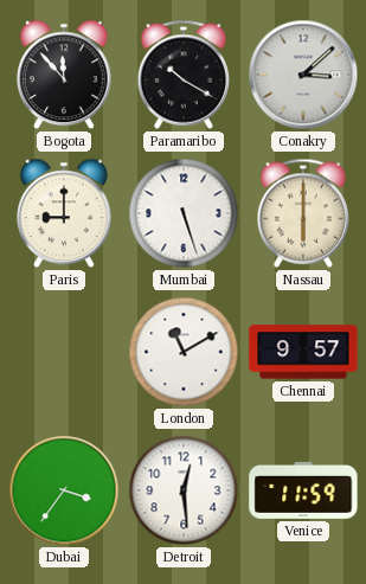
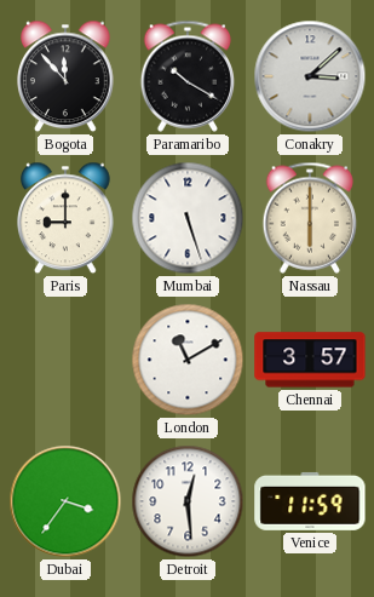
Chennai: 9:57 -> 3:57 (310, 360)
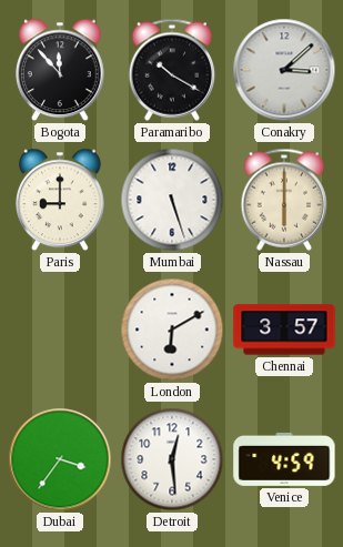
London: 11:10 -> 6:10 (172, 330)
Venice: 11:59 -> 4:59 (284, 459)
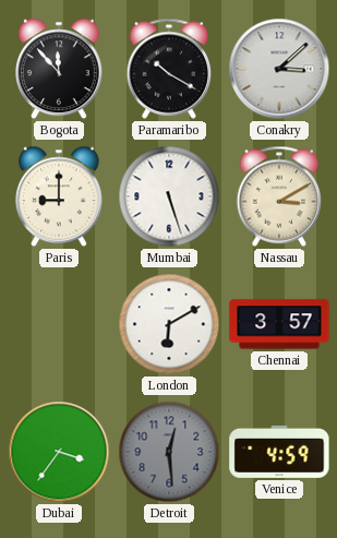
Nassau: 6:00 -> 3:10 (279, 196)
Detroit dial: white -> grey (169, 452)
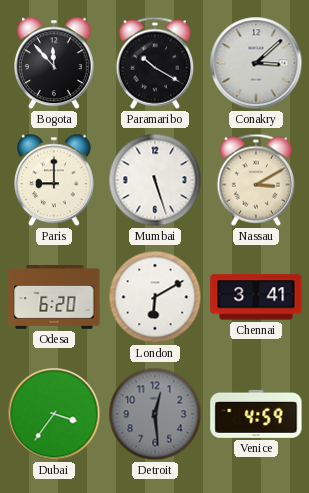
Odesa: none -> 6:20 (54, 298)
Chennai: 3:57 -> 3:41 (256, 297)
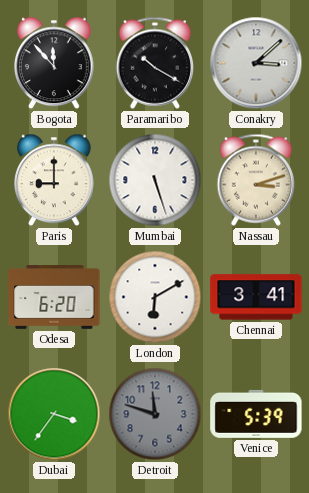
Nassau: 3:10 -> 3:12 (256, 180)
Detroit: 12:29 -> 11:48 (155, 414)
Venice: 4:59 -> 5:39 (256, 414)
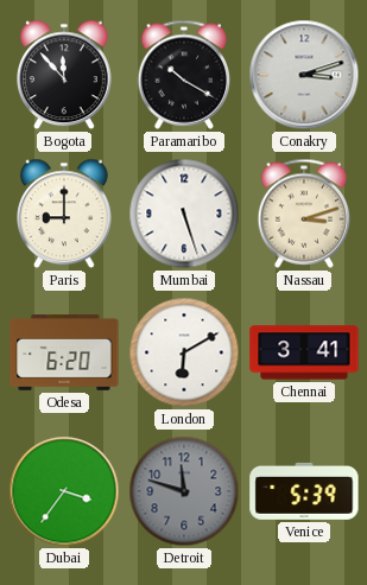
Conakry: 3:08 -> 3:12 (304, 75)
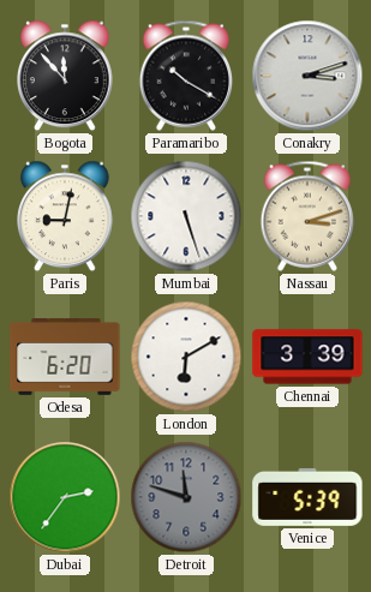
Paris: 9:00 -> 9:02 (66, 216)
Chennai: 3:41 -> 3:39 (307, 357)
Dubai: 3:36 -> 2:36 (65, 497)
